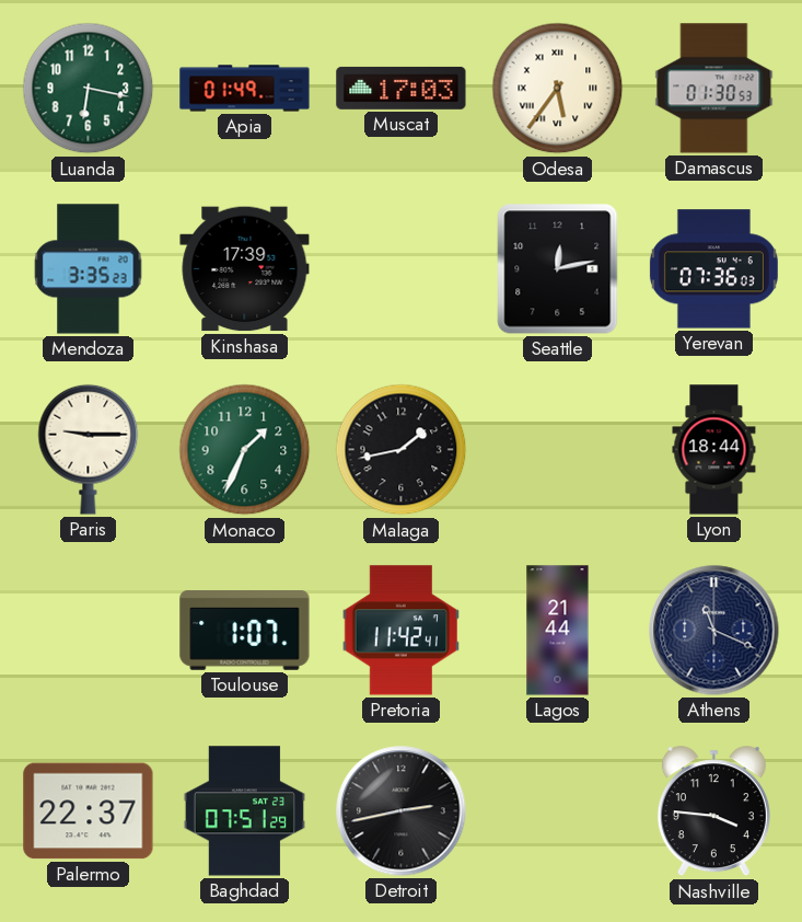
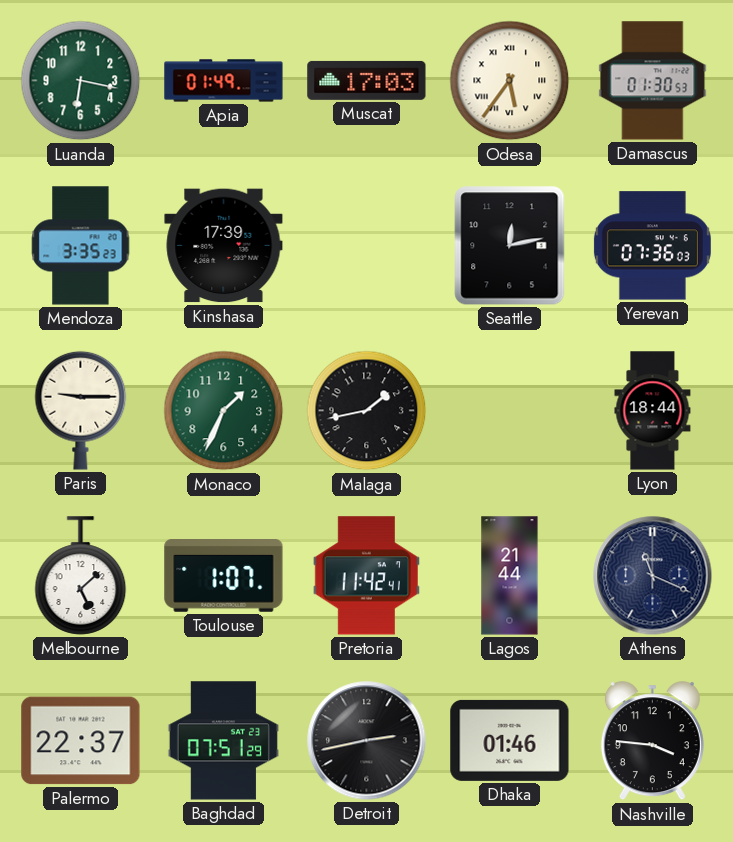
Melbourne: none -> 5:08 (81, 576)
Dhaka: none -> 01:46 (510, 740)
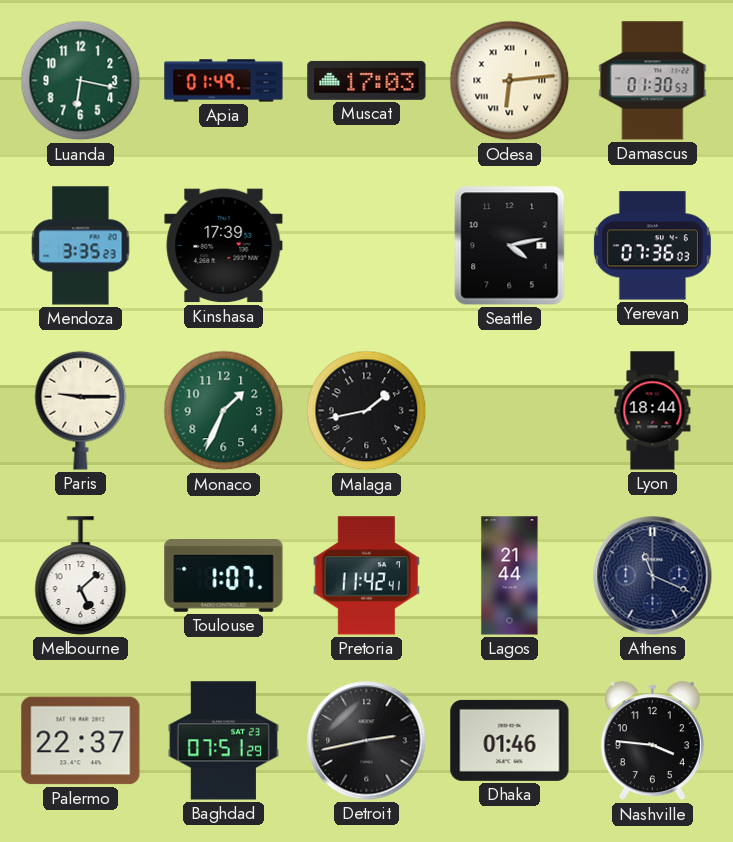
Odesa: 5:36 -> 6:14 (510, 81)
Seattle: 12:13 -> 4:13 (510, 246)
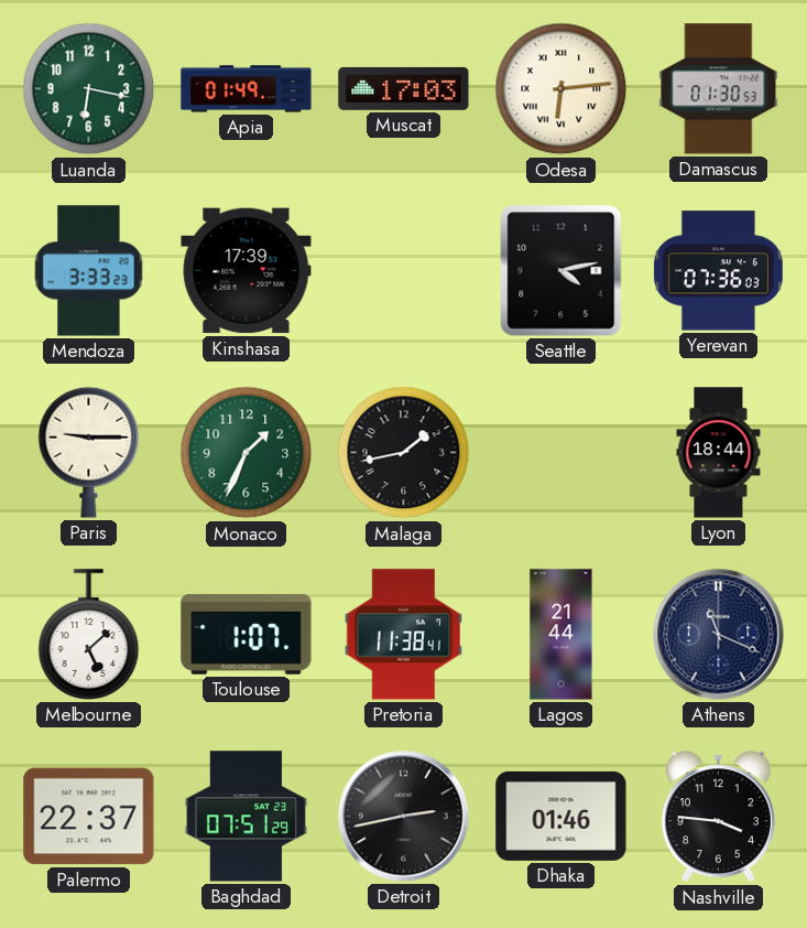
Mendoza: 3:35 -> 3:33 (89, 271)
Pretoria: 11:42 -> 11:38 (403, 635)
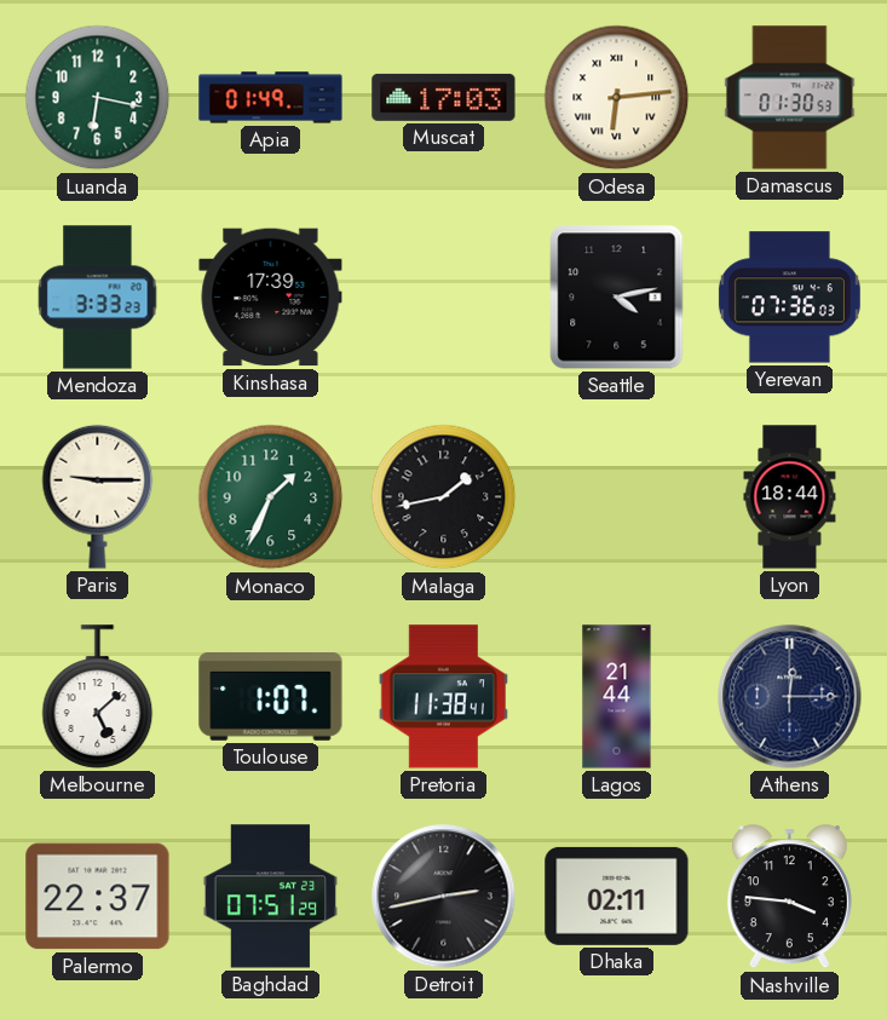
Athens: 11:19 -> 12:15 (790, 697)
Dhaka: 01:46 -> 02:11 (617, 896)
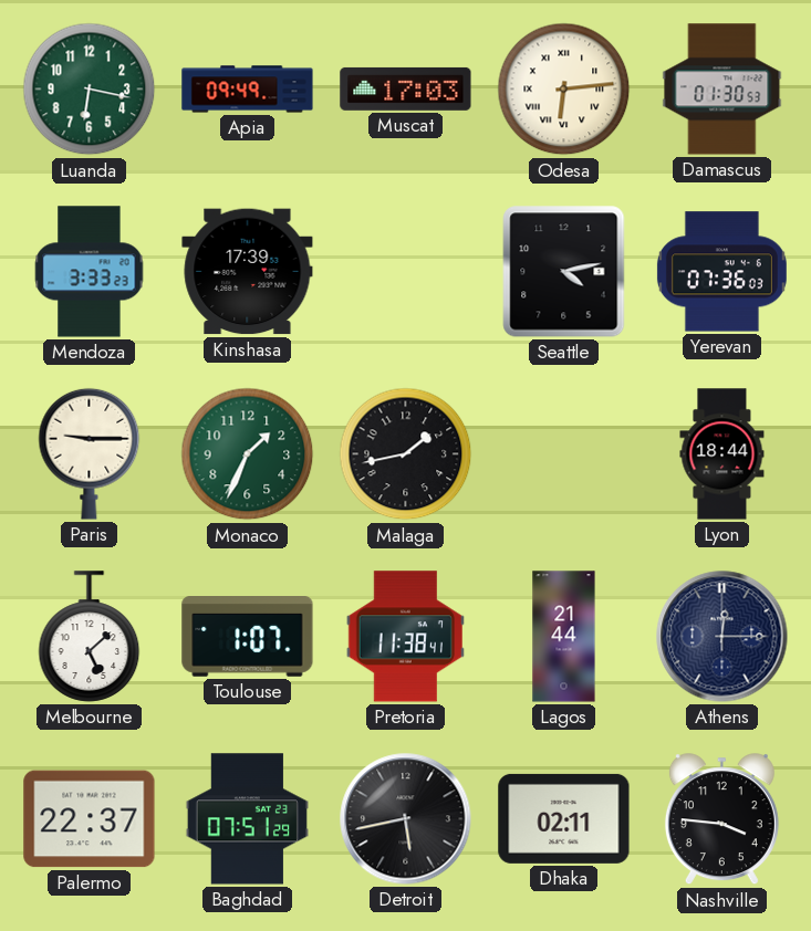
Apia: 01:49 -> 09:49 (248, 90)
Detroit: 2:43 -> 5:43 (406, 819)
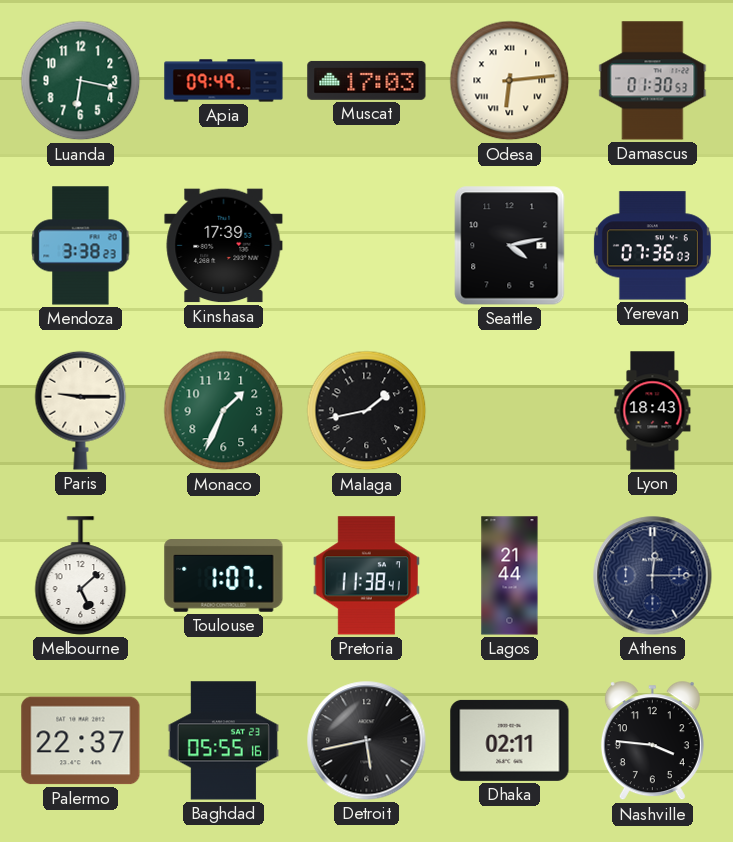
Mendoza: 3:33 -> 3:38 (81, 246)
Lyon: 18:44 -> 18:43 (653, 411)
Baghdad: 07:51 -> 05:55 (223, 741)
